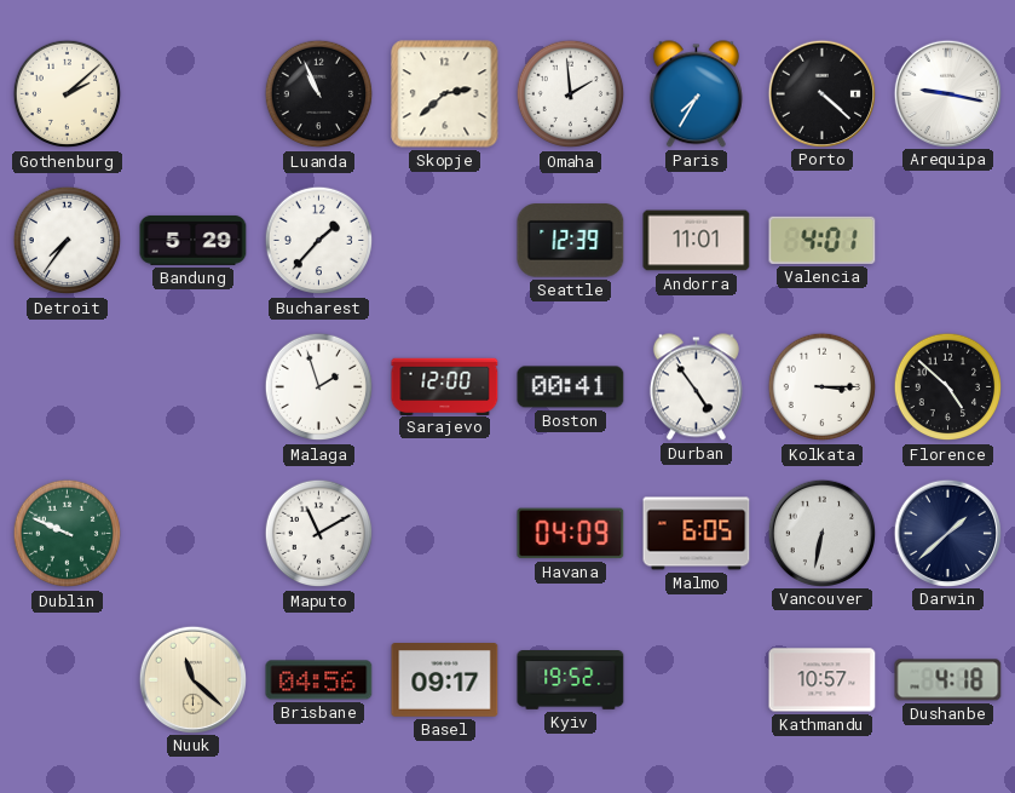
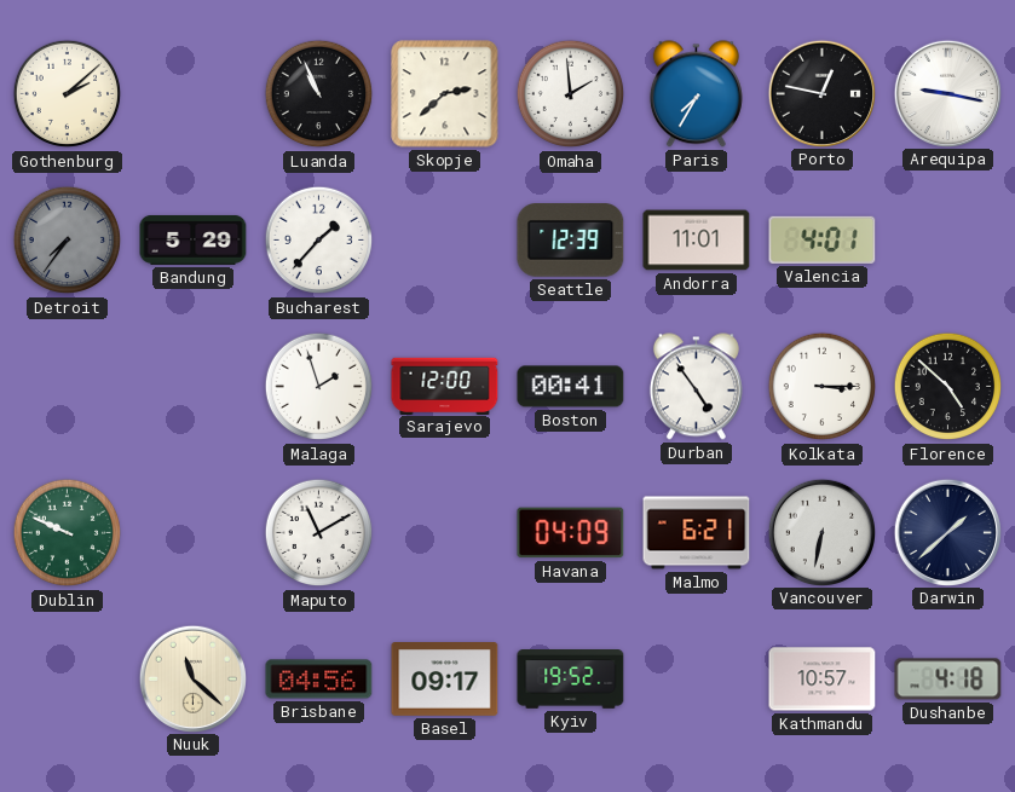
Porto: 4:22 -> 12:47 (821, 93)
Detroit dial: white -> grey (68, 241)
Malmo: 6:05 -> 6:21 (697, 533)
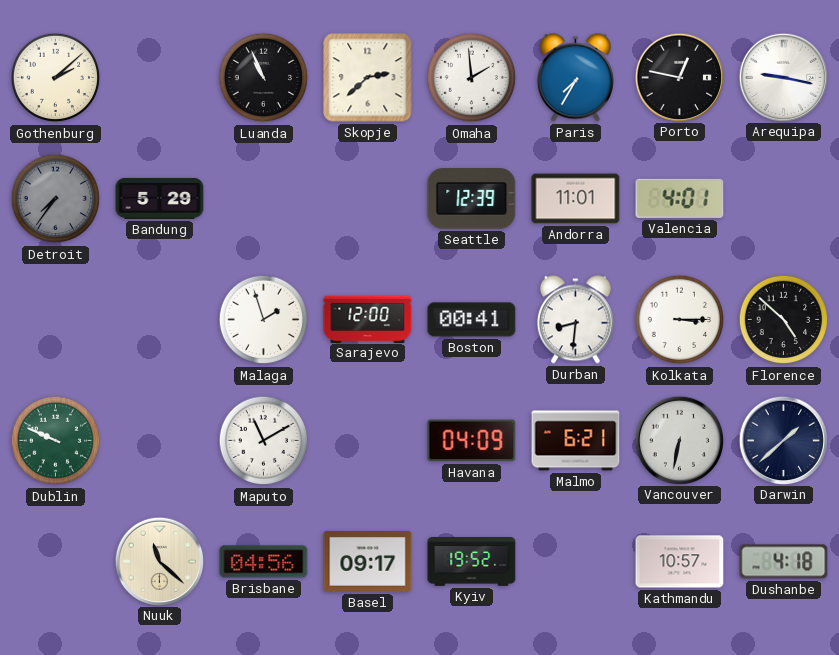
Bucharest: 1:37 -> none (319, 241)
Durban: 4:54 -> 8:31 (575, 320)
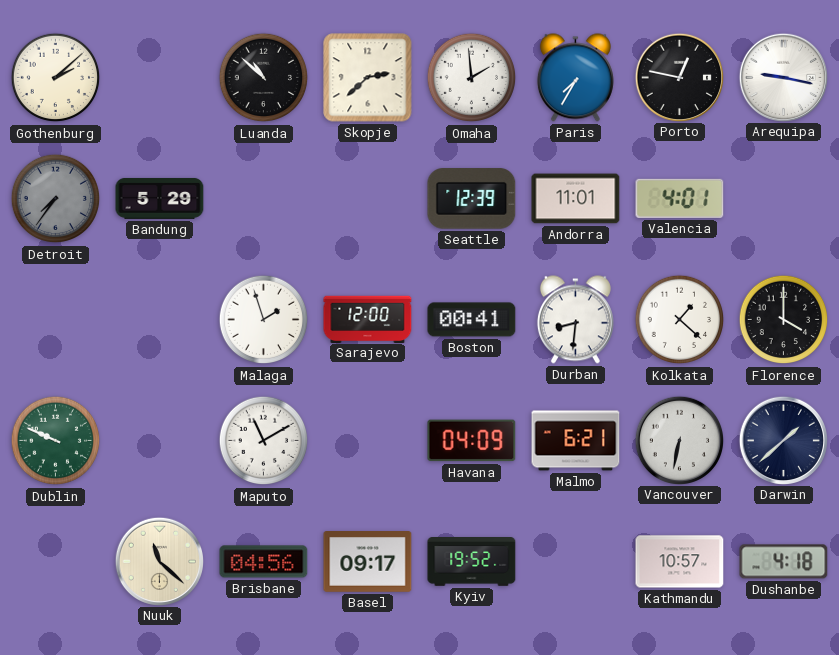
Luanda: 10:56 -> 10:52 (264, 78)
Kolkata: 3:15 -> 1:22 (680, 320)
Florence: 4:52 -> 4:00 (784, 320)
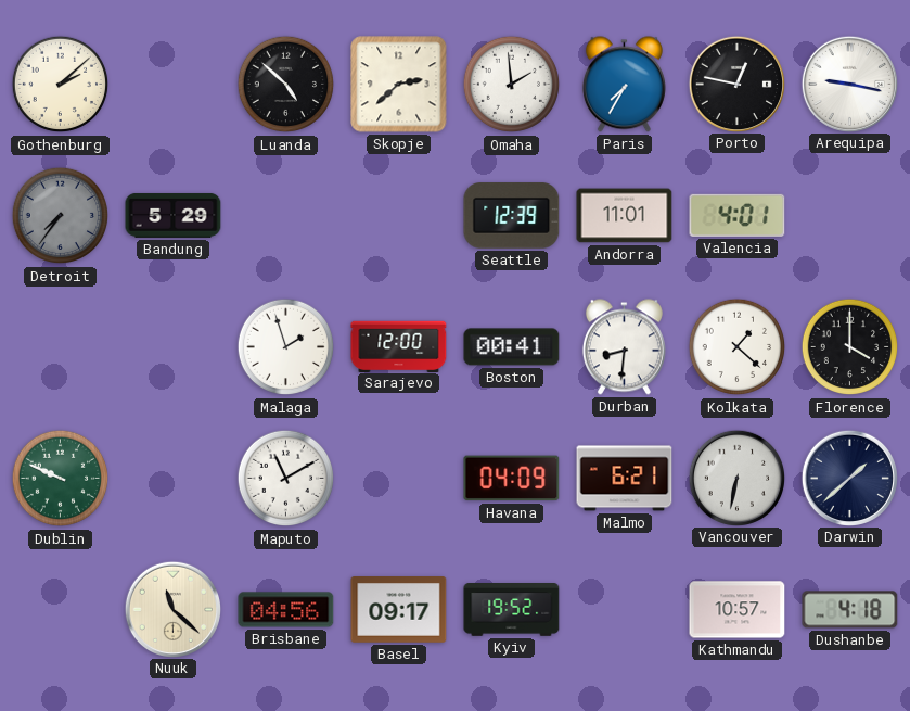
Luanda: 10:52 -> 4:52 (286, 85)
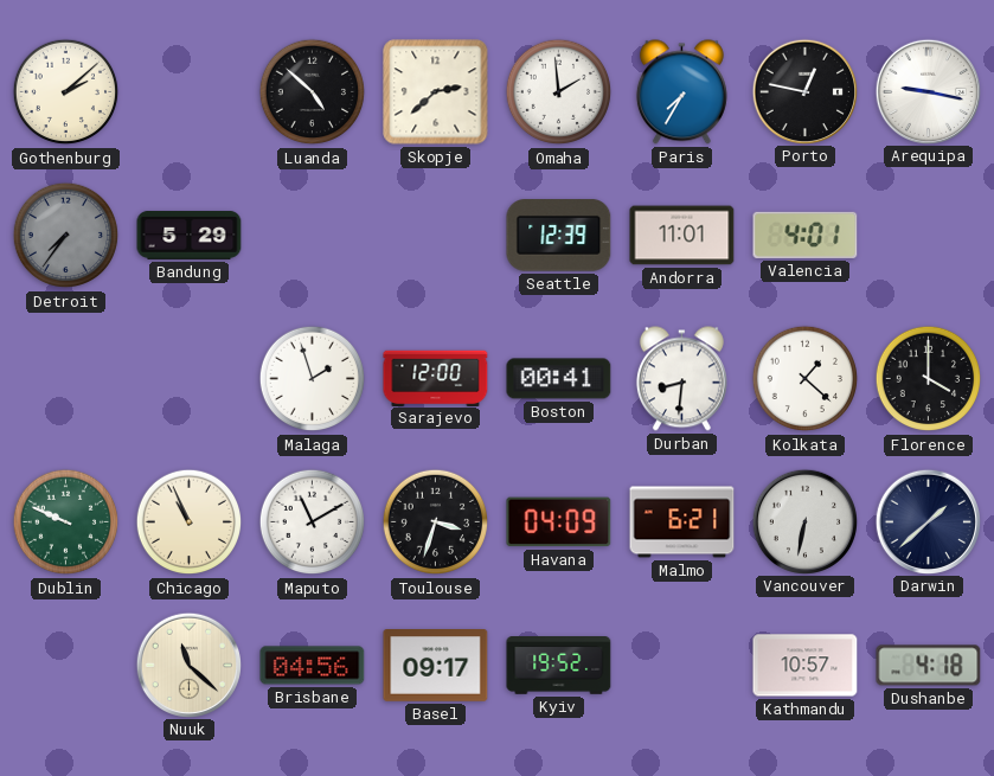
Chicago: none -> 10:56 (190, 522)
Toulouse: none -> 3:33 (436, 522)
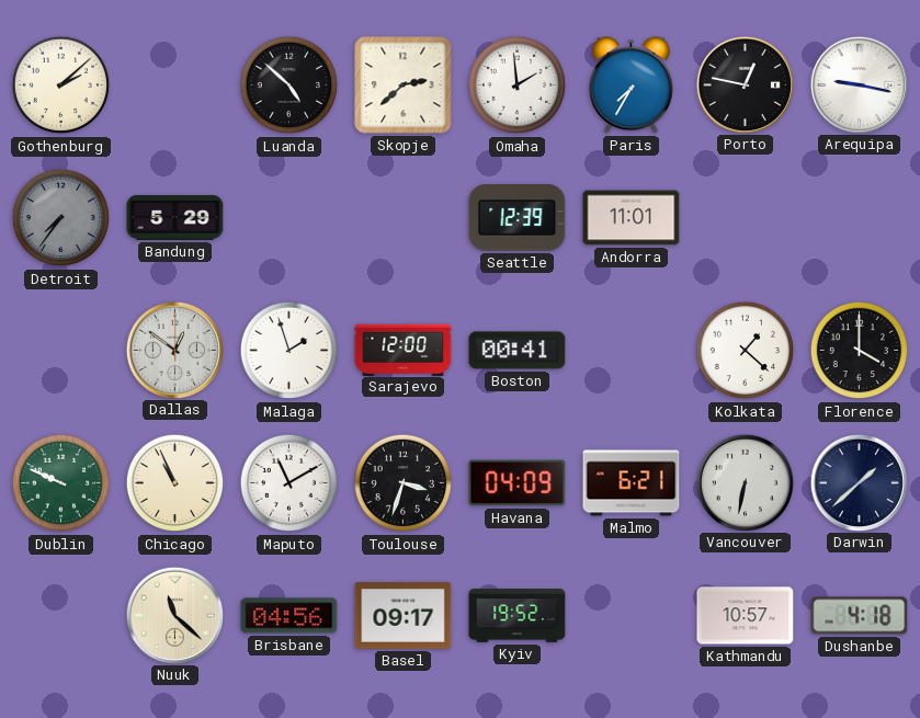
Valencia: 4:01 -> none (806, 235)
Dallas: none -> 12:51 (174, 350)
Durban: 8:31 -> none (681, 379)
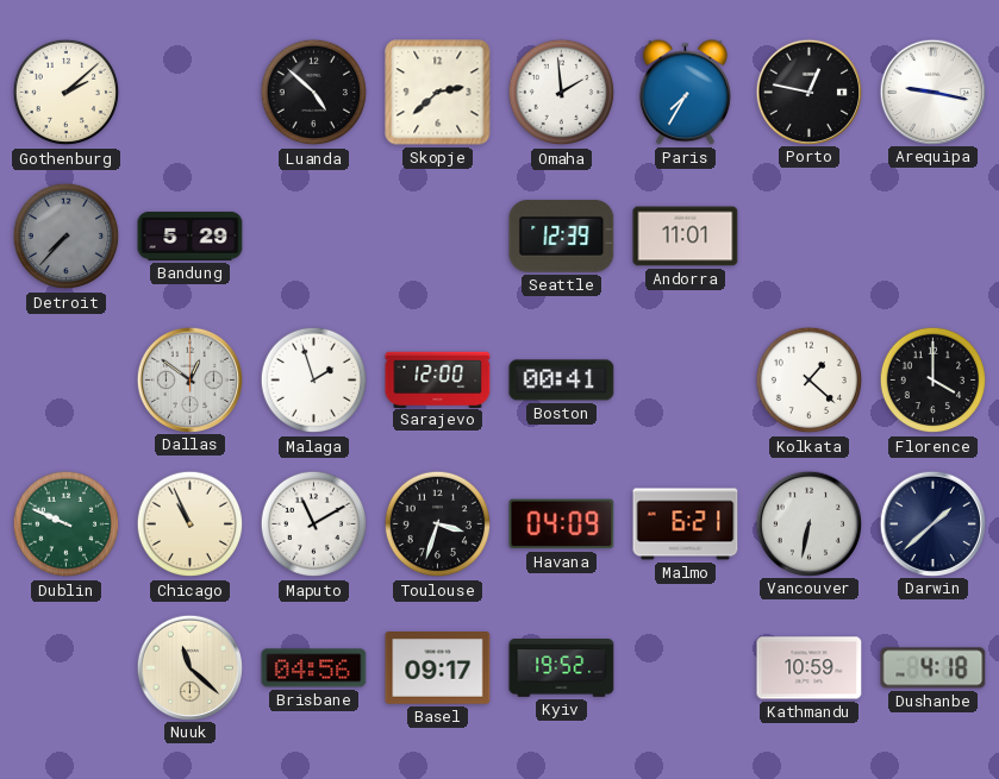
Detroit: 7:36 -> 7:37 (67, 237)
Kathmandu: 10:57 -> 10:59 (810, 668)
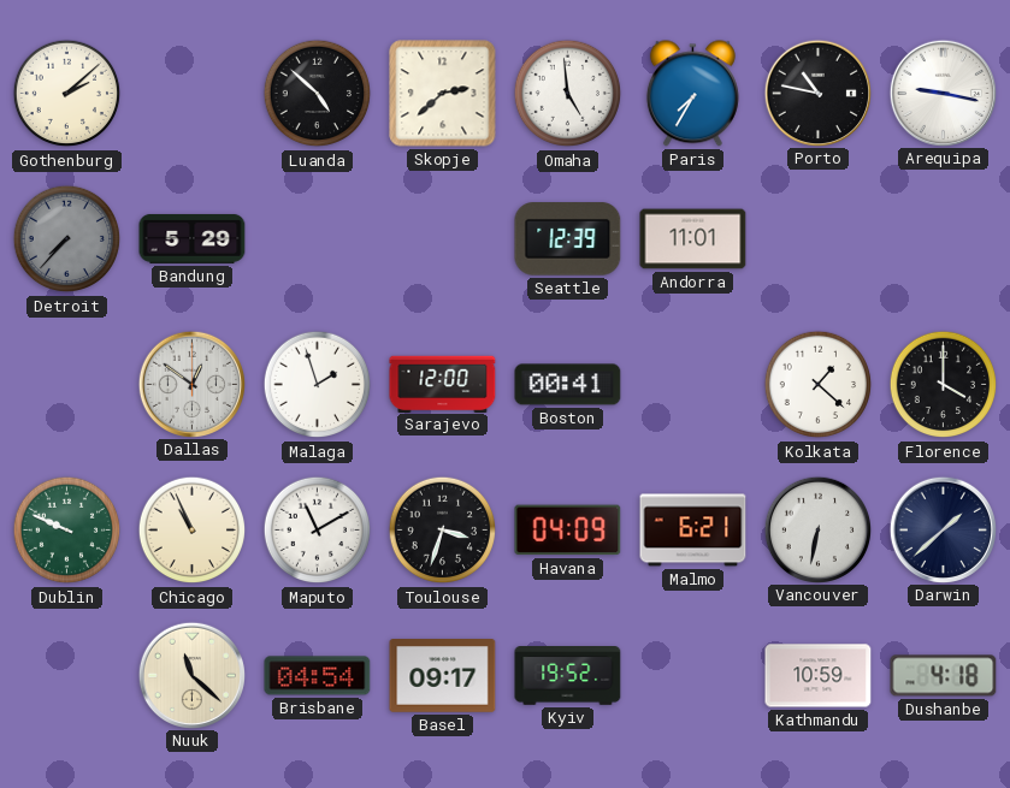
Omaha: 1:59 -> 4:59 (568, 94)
Porto: 12:47 -> 10:47 (817, 93)
Brisbane: 04:56 -> 04:54 (318, 676)
